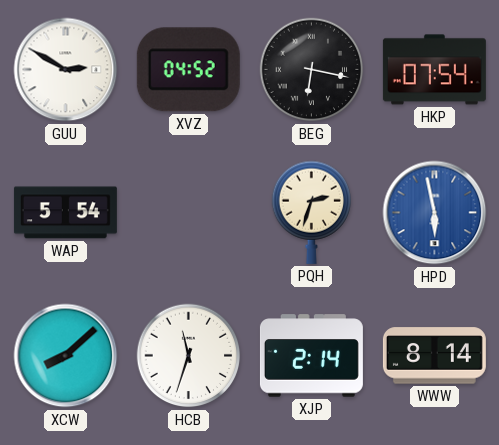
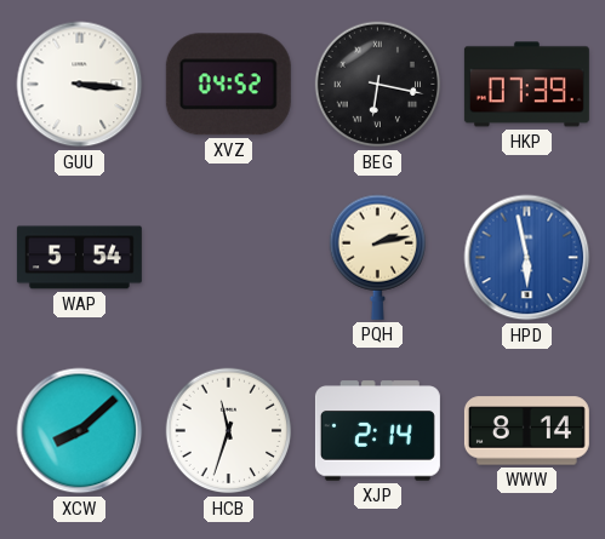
GUU: 2:50 -> 3:16 (80, 85)
HKP: 07:54 -> 07:39 (526, 85)
PQH: 2:33 -> 2:13 (378, 257)
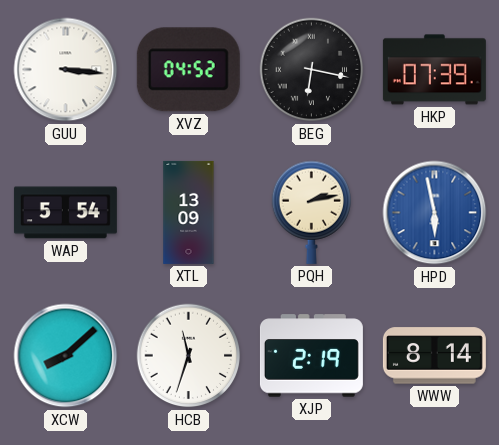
XTL: none -> 13:09 (189, 212)
XJP: 2:14 -> 2:19 (311, 356)
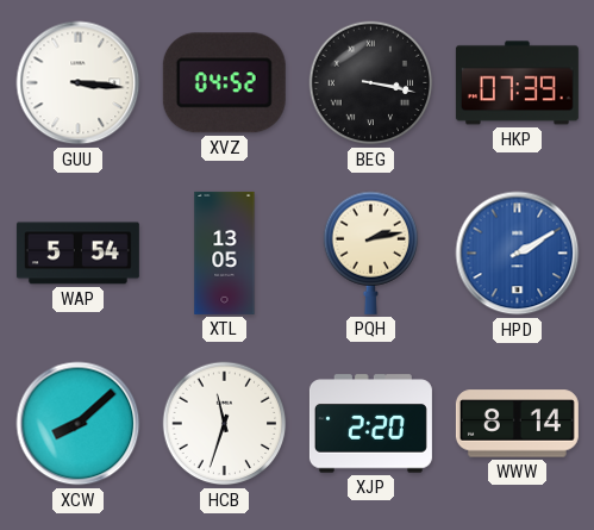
BEG: 6:17 -> 3:17 (371, 83)
XTL: 13:09 -> 13:05 (225, 252)
HPD: 5:58 -> 2:10 (518, 254)
XJP: 2:19 -> 2:20 (370, 424)
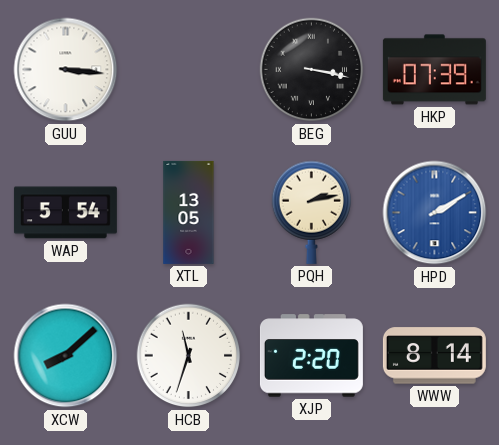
XVZ: 04:52 -> none (224, 83)
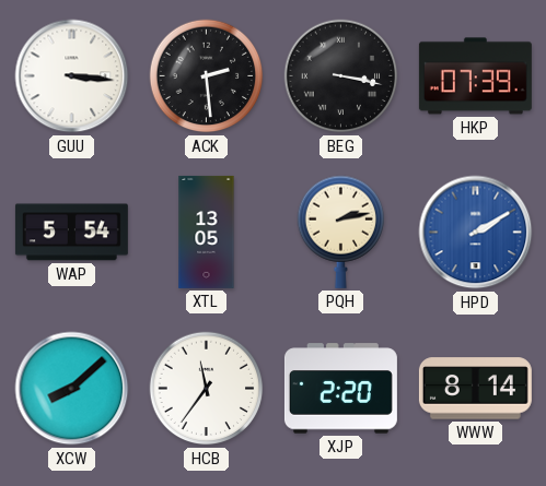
ACK: none -> 2:29 (207, 76)
HCB: 11:33 -> 11:36 (207, 389)
